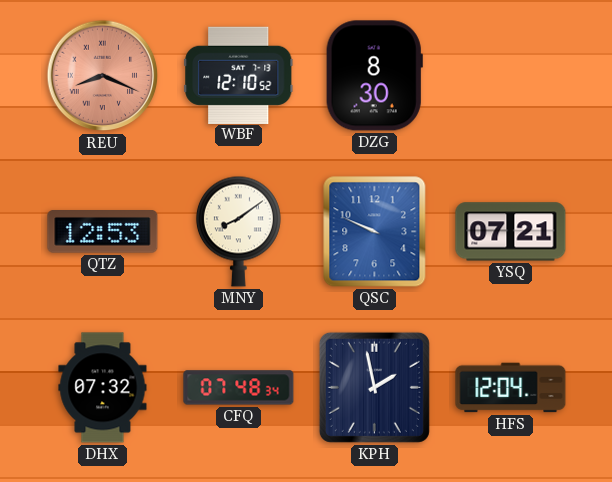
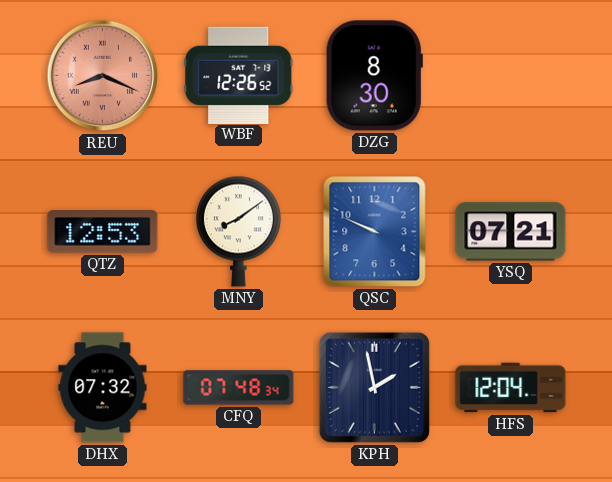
WBF: 12:10 -> 12:26 (239, 75)
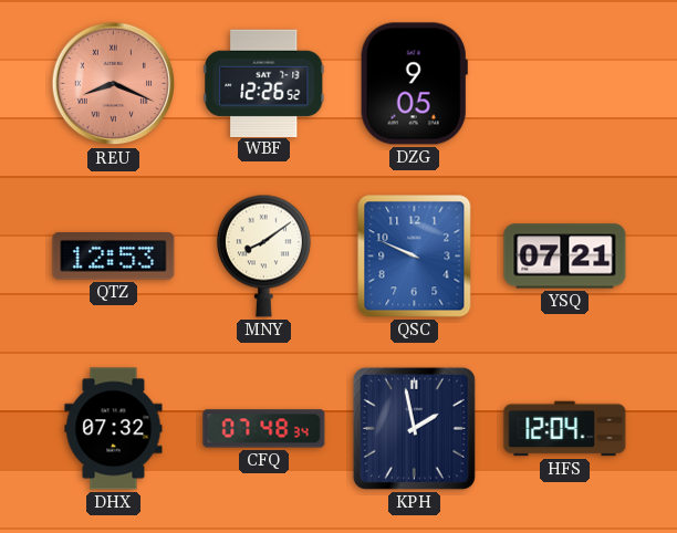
DZG: 8:30 -> 9:05 (414, 84)
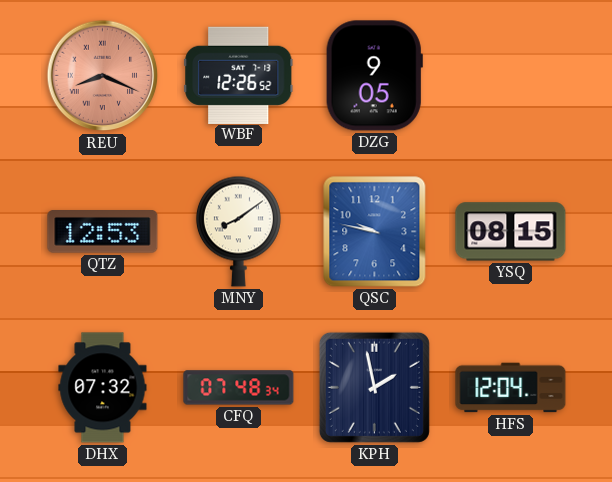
QSC: 9:49 -> 9:47 (375, 232)
YSQ: 07:21 -> 08:15 (511, 232)
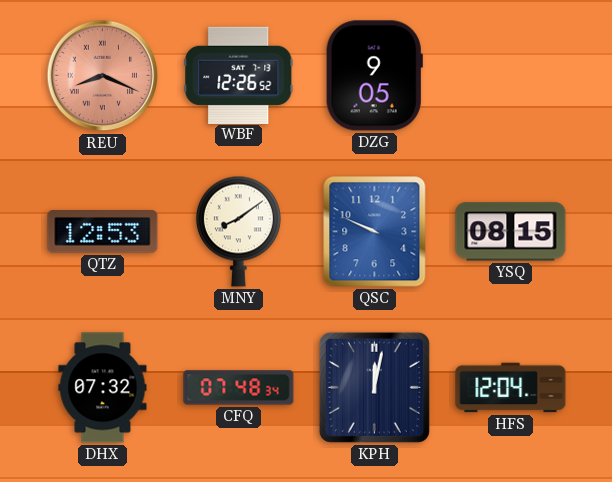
QSC: 9:47 -> 9:49 (375, 232)
KPH: 1:58 -> 12:02 (374, 387)
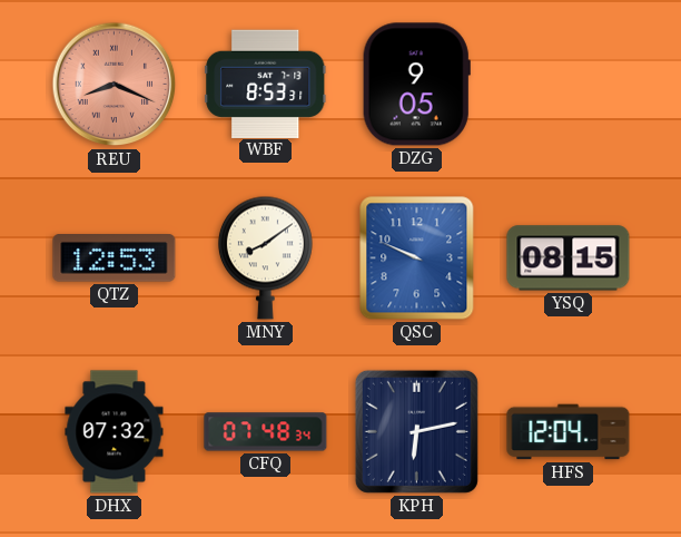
WBF: 12:26 -> 8:53 (266, 84)
KPH: 12:02 -> 6:13 (416, 431)
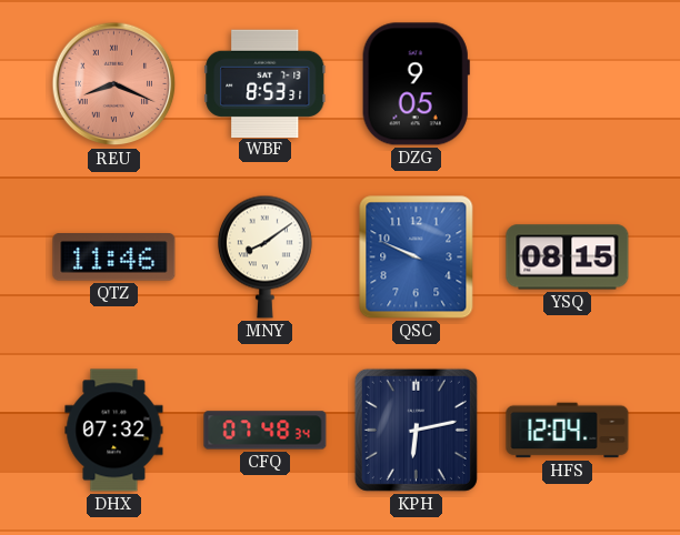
QTZ: 12:53 -> 11:46 (114, 258)
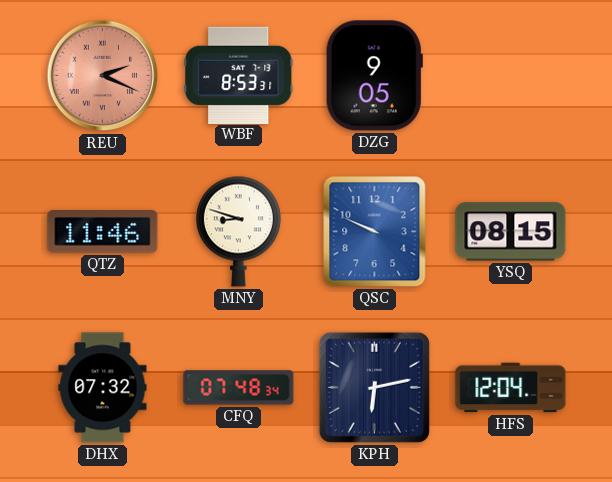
REU: 8:19 -> 2:19 (103, 76)
MNY: 8:09 -> 8:48 (238, 231)
